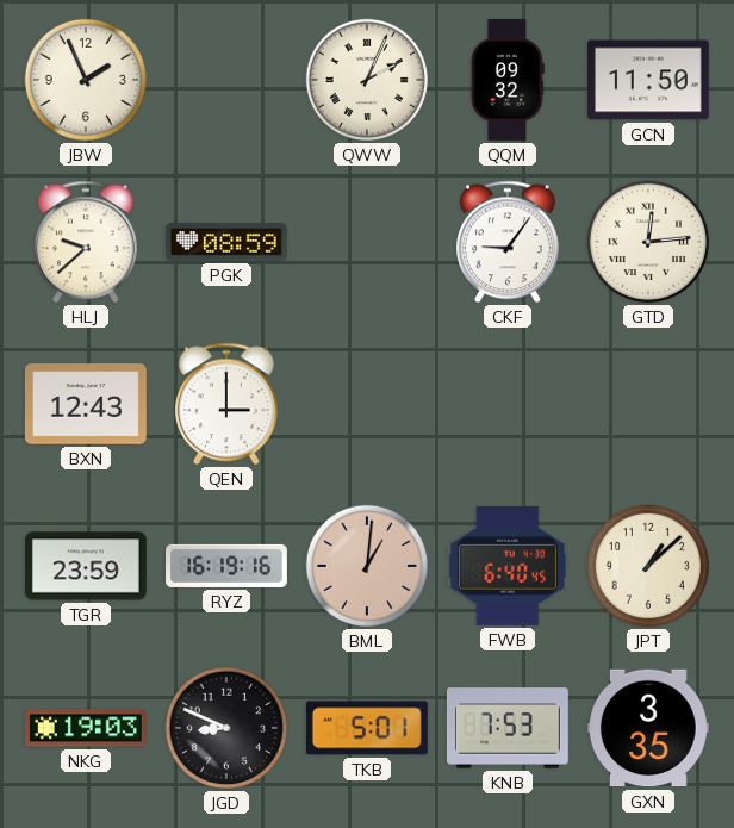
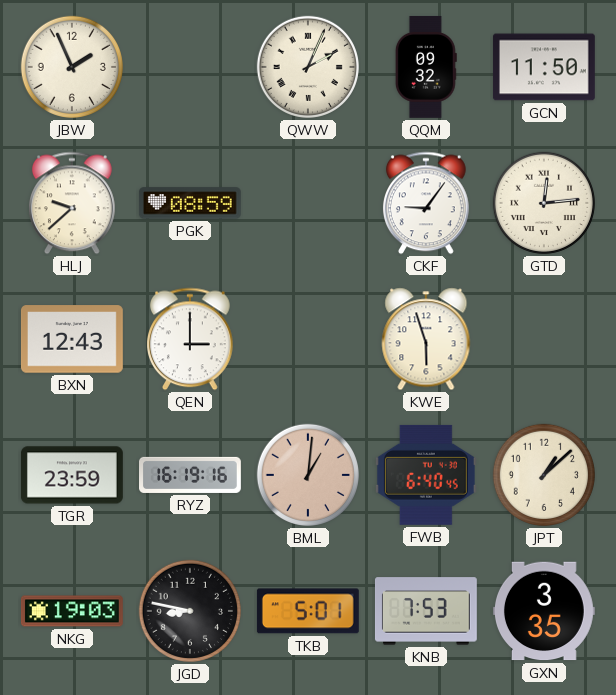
KWE: none -> 5:57 (426, 339)
JGD: 8:49 -> 8:47 (190, 611)
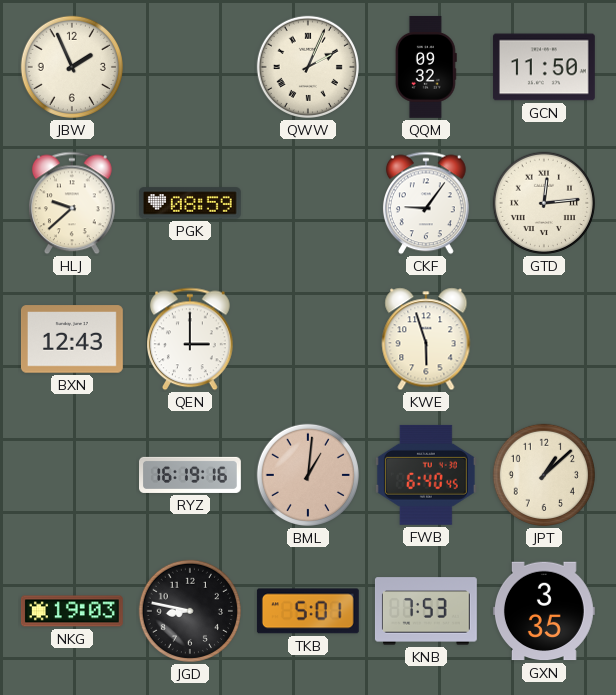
TGR: 23:59 -> none (72, 475)
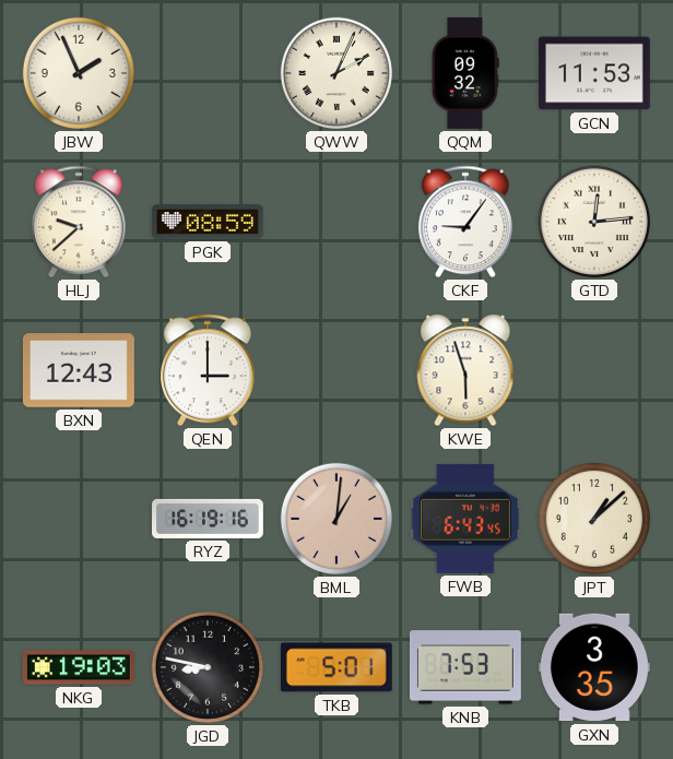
GCN: 11:50 -> 11:53 (594, 73)
FWB: 6:40 -> 6:43 (465, 519)
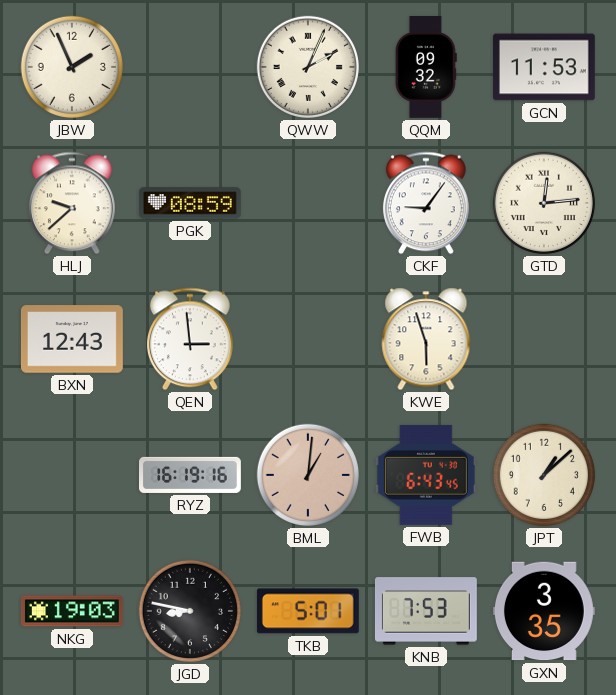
QEN: 3:00 -> 2:59 (190, 339)
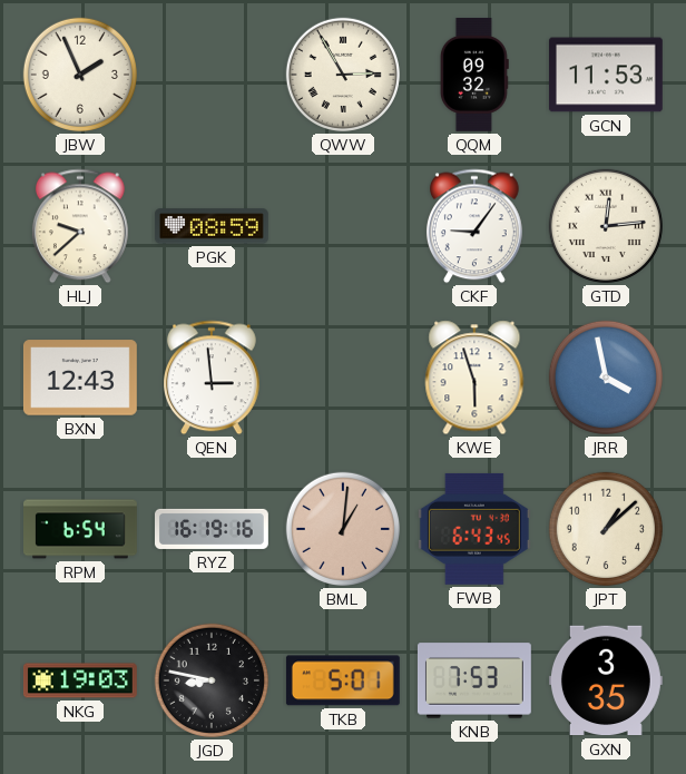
QWW: 2:04 -> 2:55 (343, 75)
JRR: none -> 3:58 (606, 378)
RPM: none -> 6:54 (81, 529)
